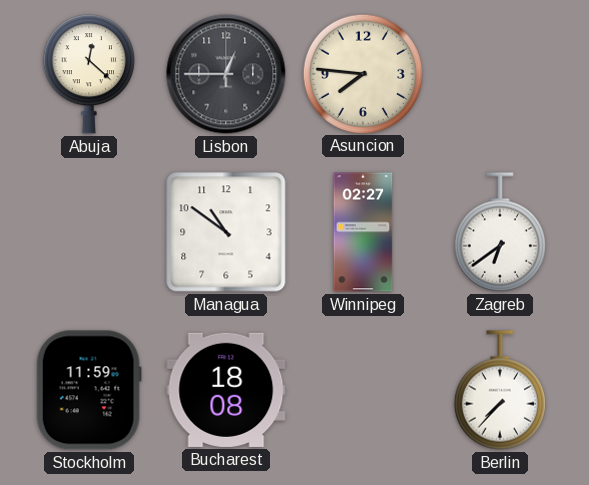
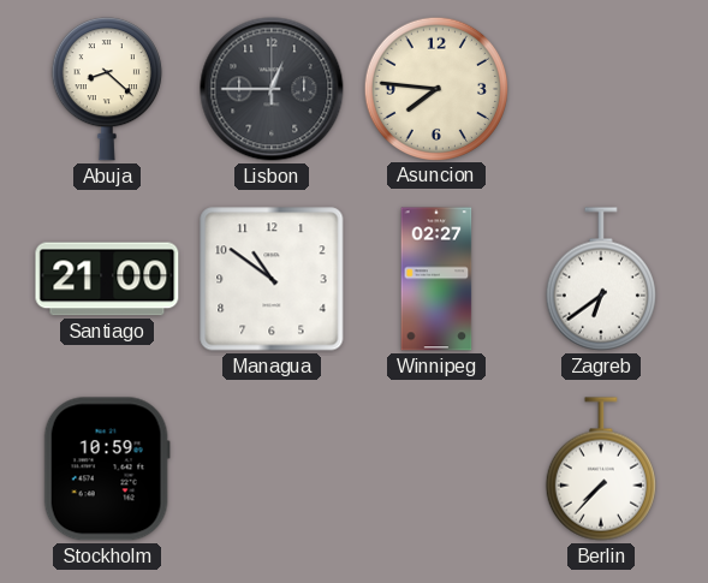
Abuja: 12:22 -> 8:22 (107, 89)
Santiago: none -> 21:00 (107, 279)
Stockholm: 11:59 -> 10:59 (107, 469)
Bucharest: 18:08 -> none (226, 390)
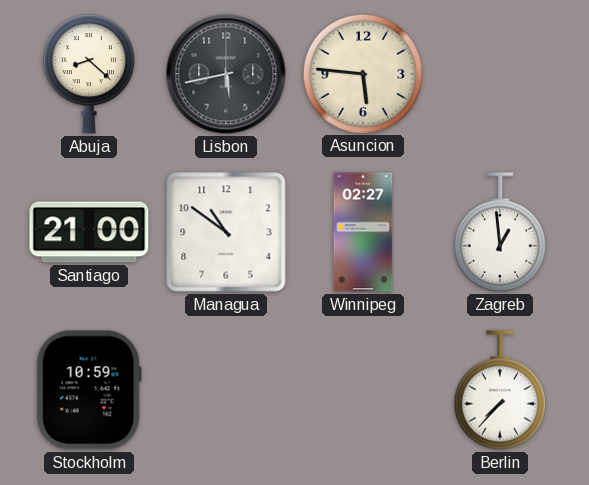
Lisbon: 12:45 -> 5:43 (226, 74)
Asuncion: 7:46 -> 5:46 (362, 73)
Zagreb: 6:39 -> 12:59 (500, 232)
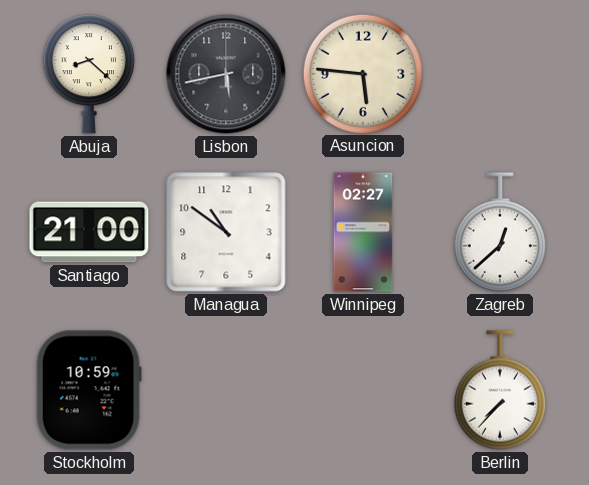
Zagreb: 12:59 -> 12:38 (500, 232)
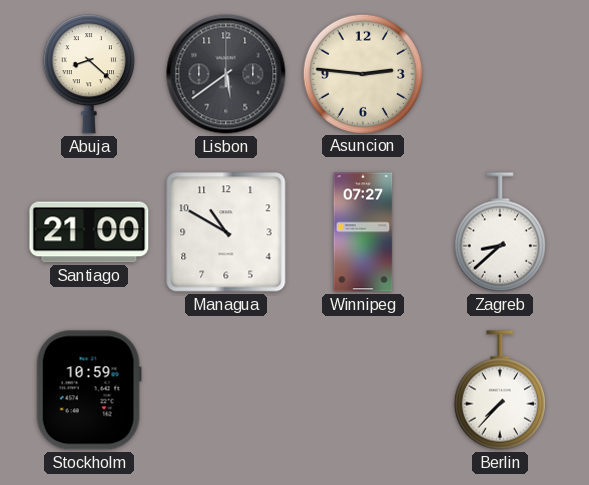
Lisbon: 5:43 -> 5:39 (226, 74)
Asuncion: 5:46 -> 2:46 (362, 73)
Managua: 10:51 -> 10:50 (226, 232)
Winnipeg: 02:27 -> 07:27 (363, 232)
Zagreb: 12:38 -> 8:38 (500, 232)
